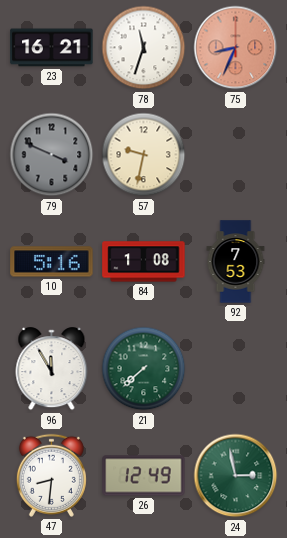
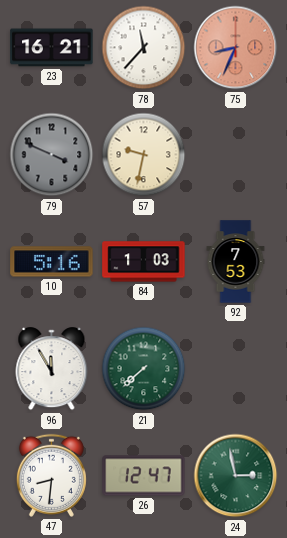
78: 11:33 -> 11:37 (144, 48)
84: 1:08 -> 1:03 (144, 262)
26: 12:49 -> 12:47 (144, 476)
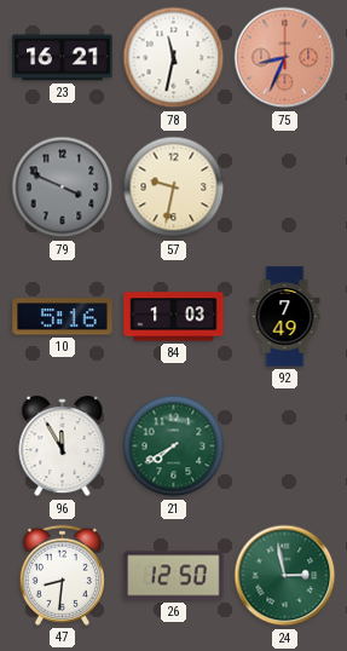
78: 11:37 -> 11:32 (174, 58)
92: 7:53 -> 7:49 (285, 317)
21: 7:38 -> 7:40 (174, 447)
26: 12:47 -> 12:50 (174, 576)
